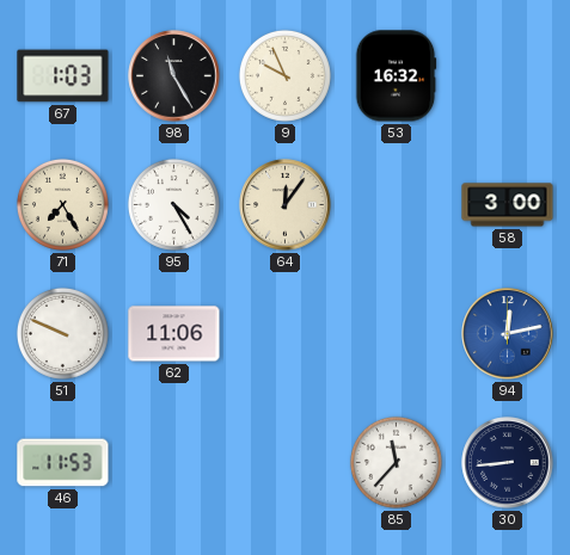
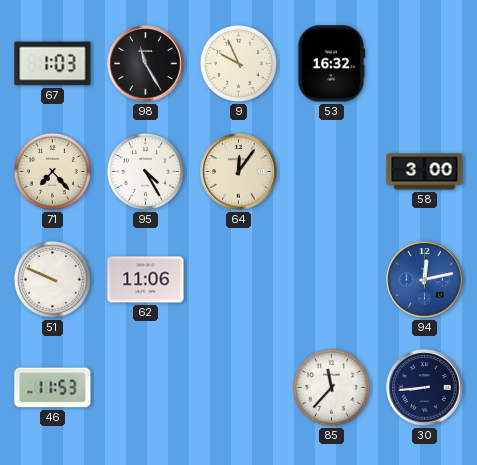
71: 7:25 -> 7:23 (52, 171)
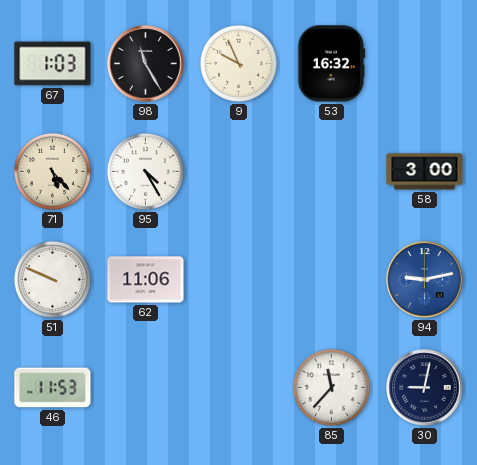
71: 7:23 -> 5:23 (52, 171)
64: 12:06 -> none (239, 172)
94: 12:13 -> 9:13 (425, 280)
30: 8:44 -> 9:02 (425, 388)
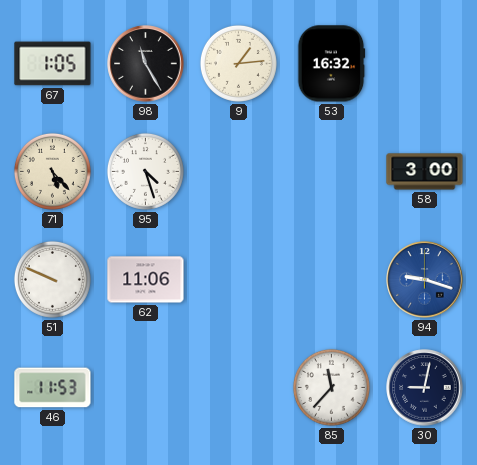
67: 1:03 -> 1:05 (53, 64)
9: 9:56 -> 1:14 (238, 63)
95: 4:25 -> 4:27 (145, 171)
94: 9:13 -> 9:18 (425, 280)
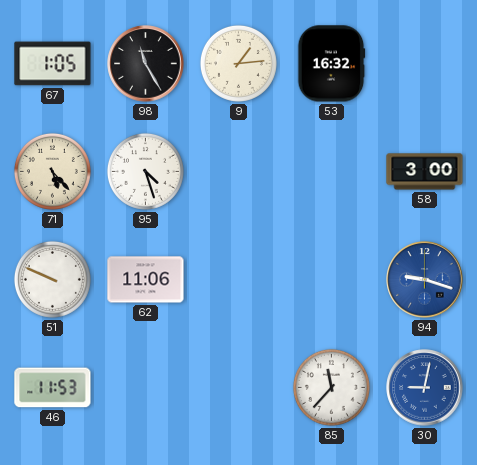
30 dial: navy -> blue (425, 388)
